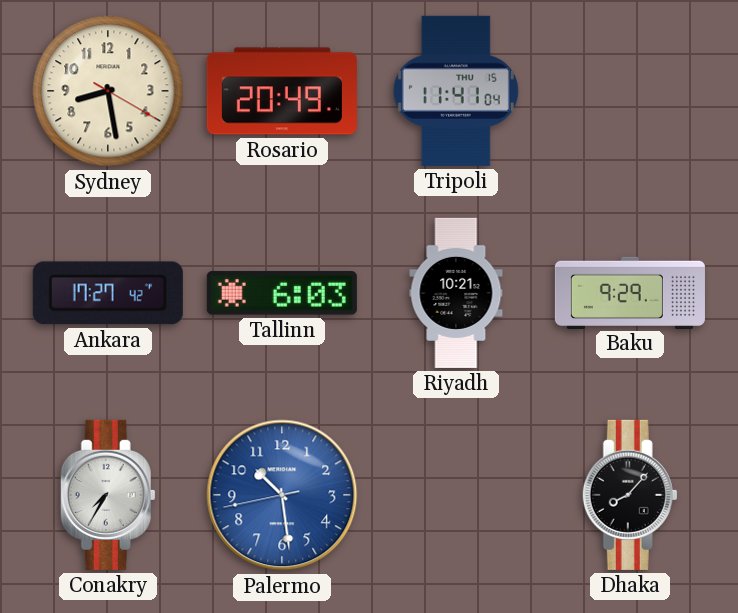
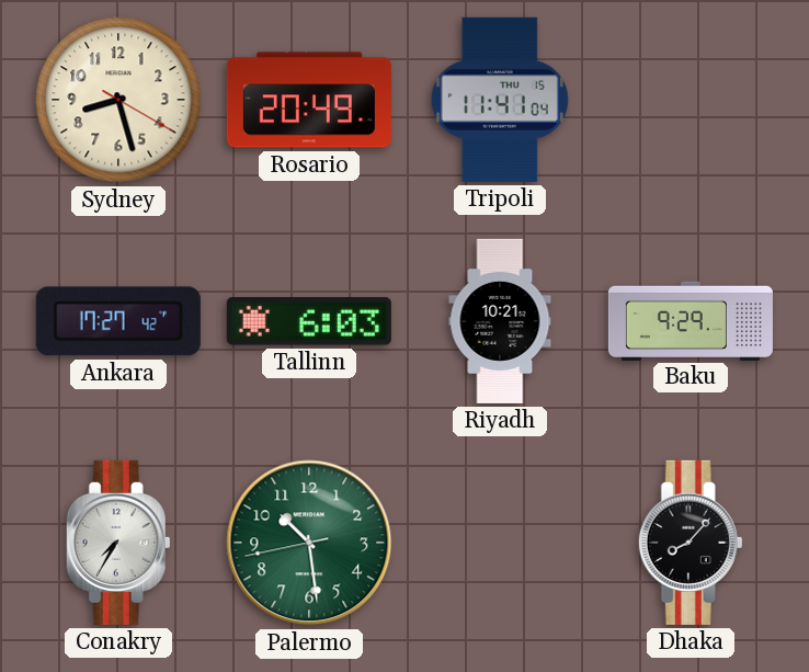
Sydney: 8:28 -> 8:27 (118, 100)
Palermo dial: blue -> green (309, 543)
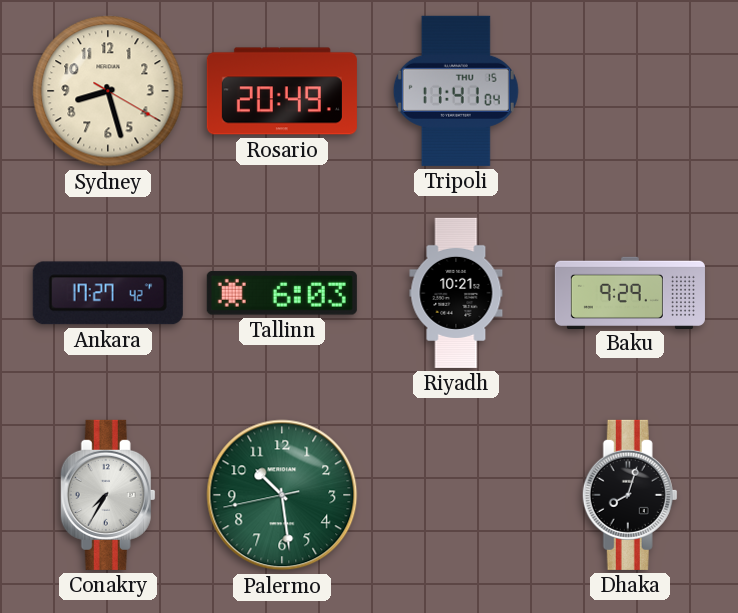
Dhaka: 8:07 -> 8:03 (630, 495)
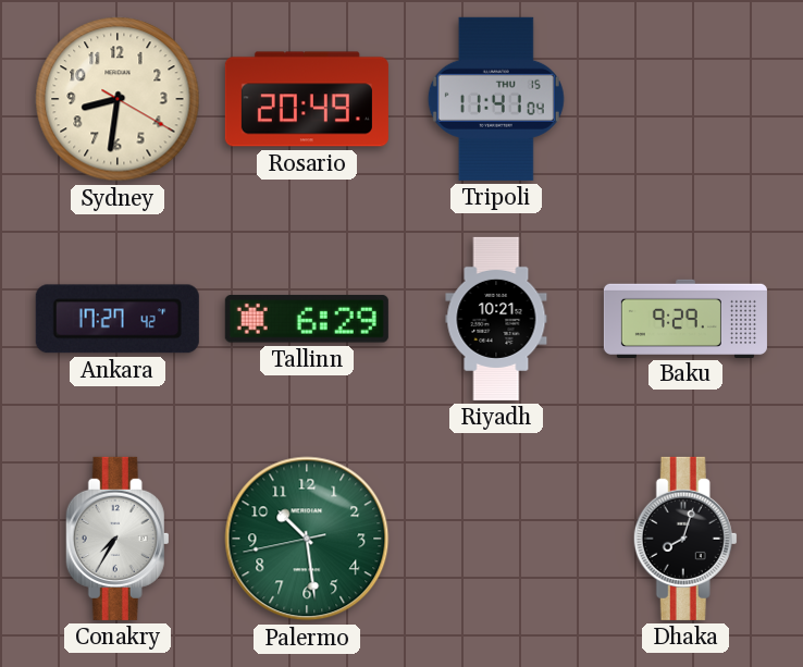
Sydney: 8:27 -> 8:31 (118, 99)
Tallinn: 6:03 -> 6:29 (307, 319)
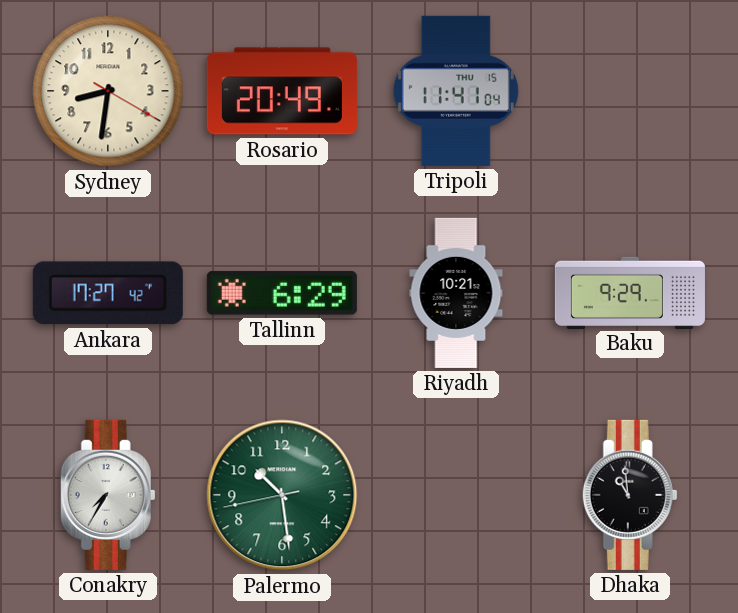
Dhaka: 8:03 -> 10:59 (630, 495)
